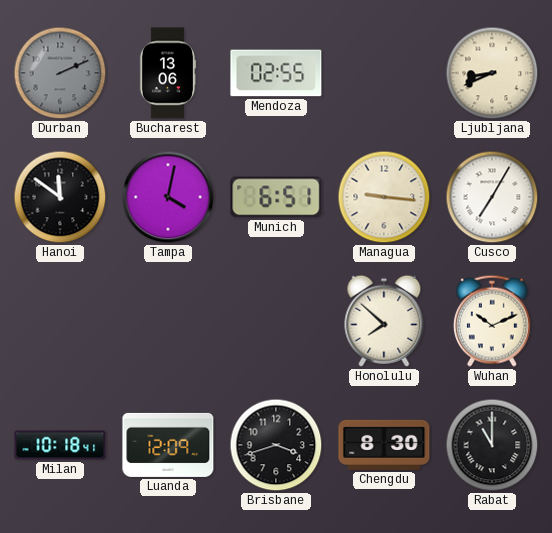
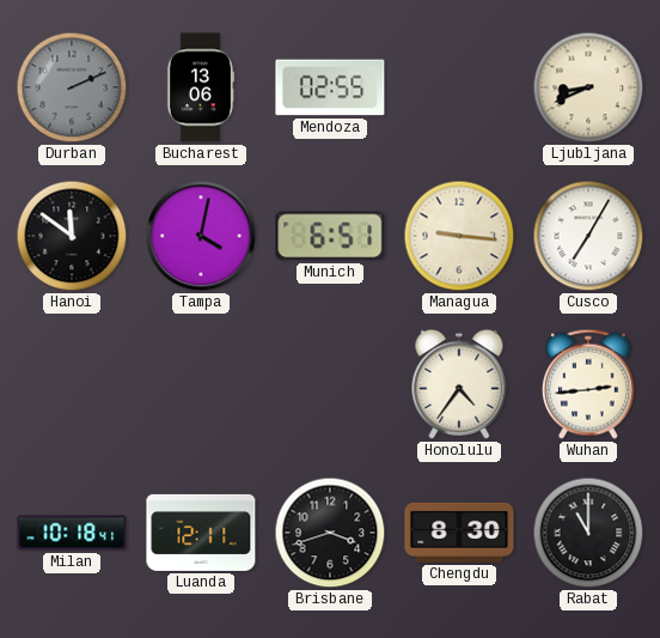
Honolulu: 7:52 -> 4:36 (459, 384)
Wuhan: 10:11 -> 2:44 (588, 384)
Luanda: 12:09 -> 12:11 (201, 533)
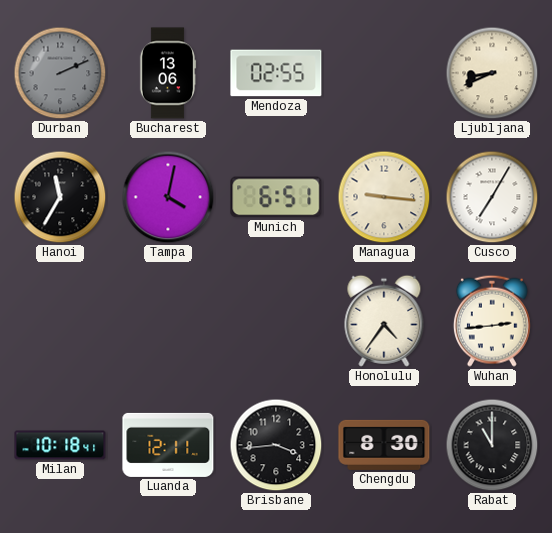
Hanoi: 11:51 -> 11:35 (60, 197)
Brisbane: 3:42 -> 3:44 (276, 445)
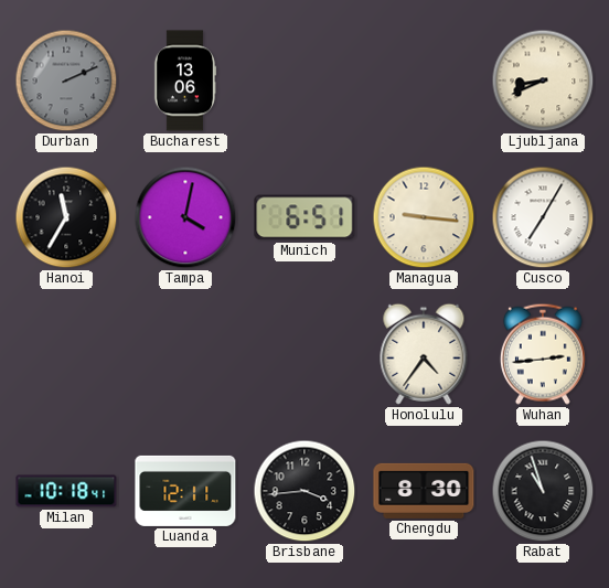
Mendoza: 02:55 -> none (276, 73)
Rabat: 11:00 -> 10:57 (543, 491)
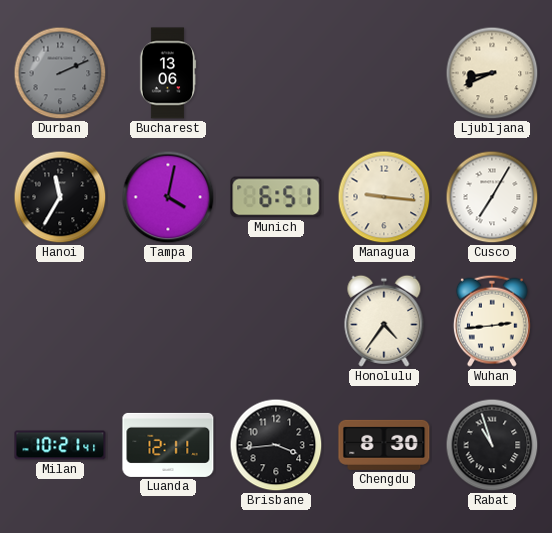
Milan: 10:18 -> 10:21 (60, 445)
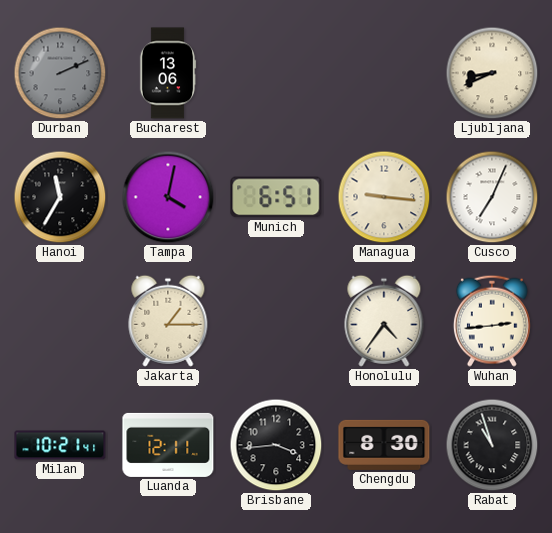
Cusco: 7:05 -> 7:04 (492, 197)
Jakarta: none -> 1:15 (168, 321)
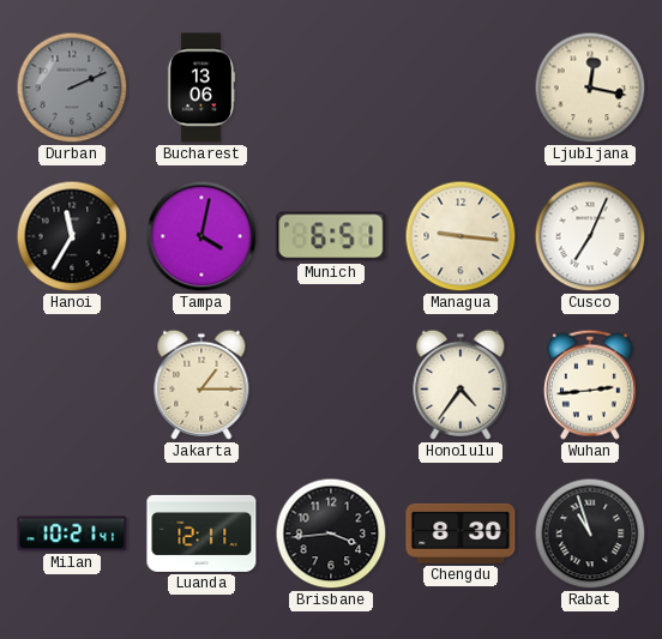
Ljubljana: 8:41 -> 12:17 (590, 88)
